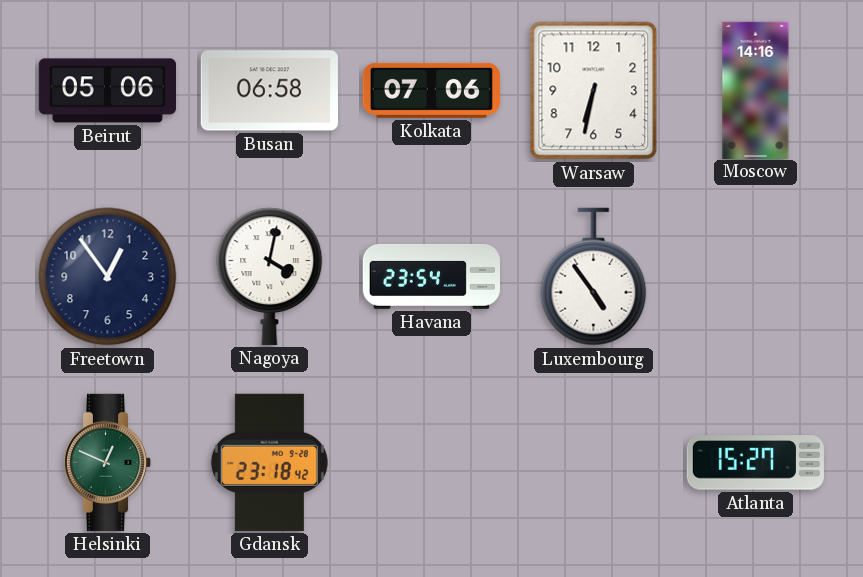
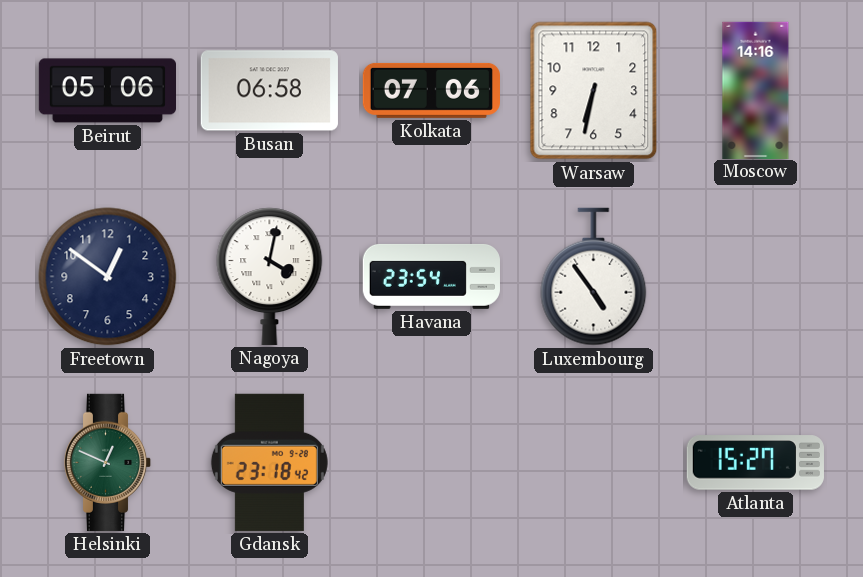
Freetown: 12:54 -> 12:51 (108, 277)
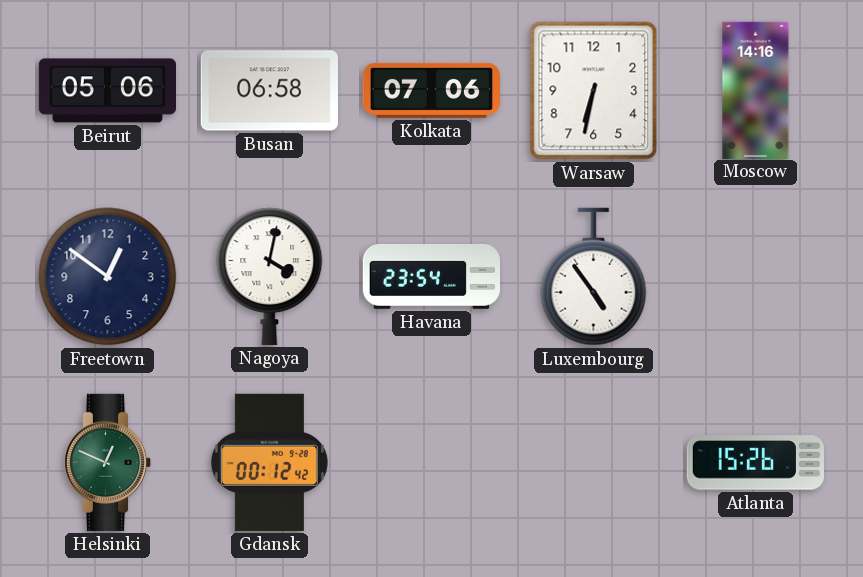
Gdansk: 23:18 -> 00:12 (269, 462)
Atlanta: 15:27 -> 15:26 (755, 463)
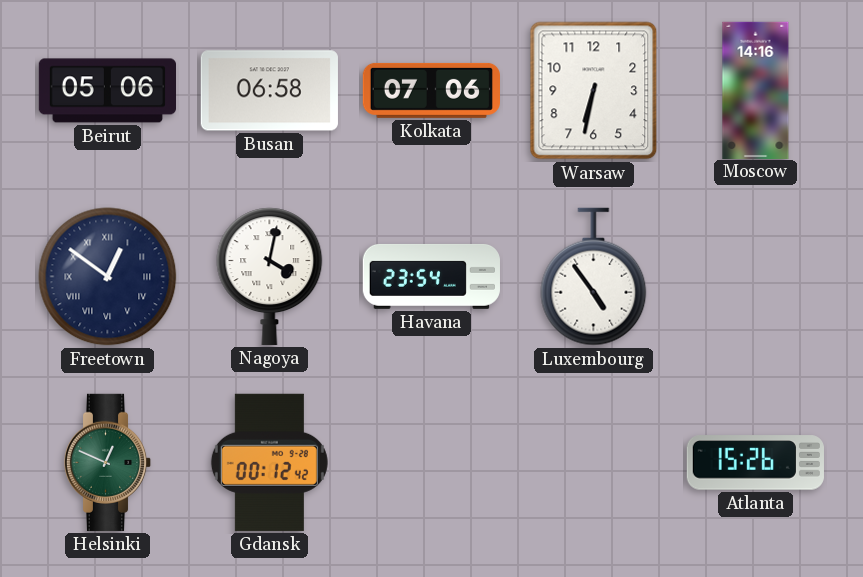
Freetown numerals: Arabic -> Roman (108, 277)
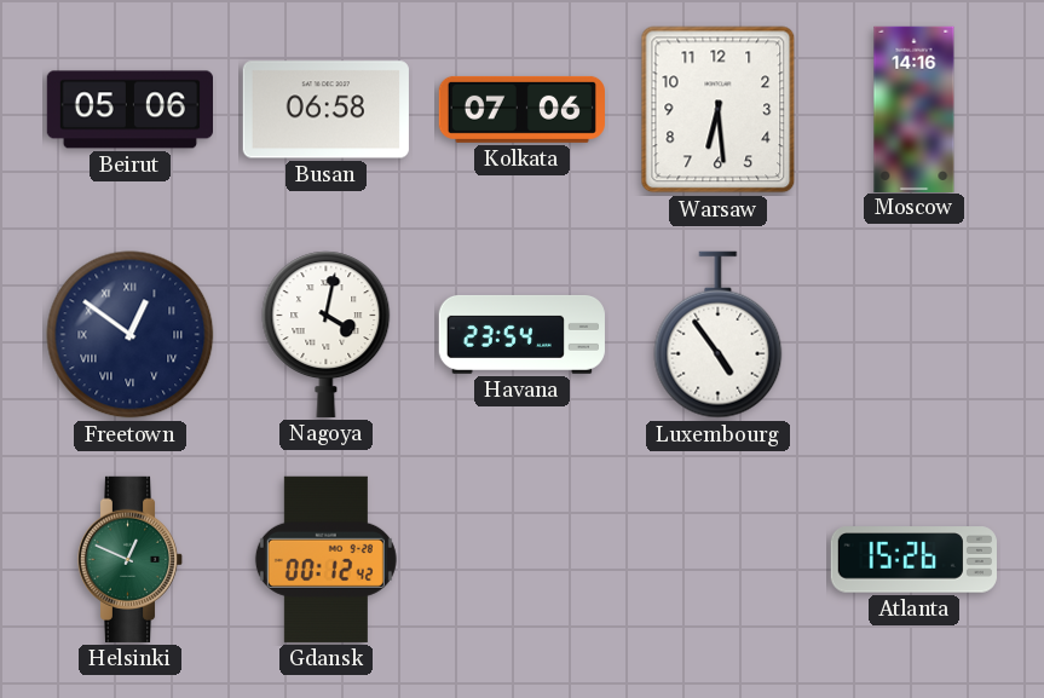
Warsaw: 6:32 -> 6:29 (719, 110)
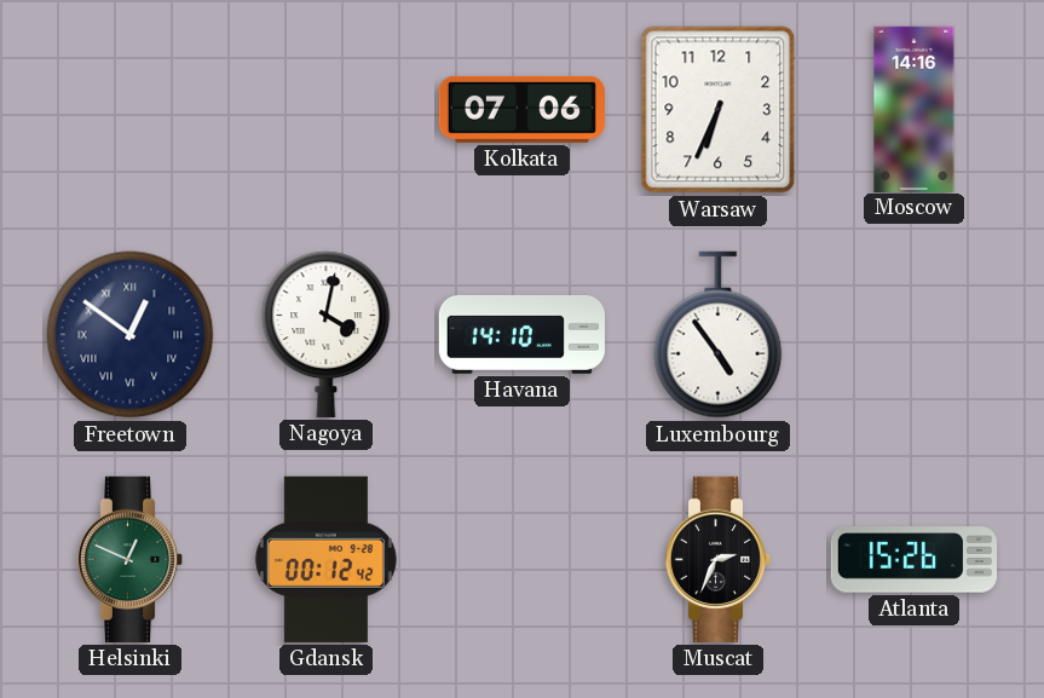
Beirut: 05:06 -> none (129, 110)
Busan: 06:58 -> none (325, 110)
Warsaw: 6:29 -> 6:34 (719, 110)
Havana: 23:54 -> 14:10 (521, 334)
Muscat: none -> 2:34 (719, 559)
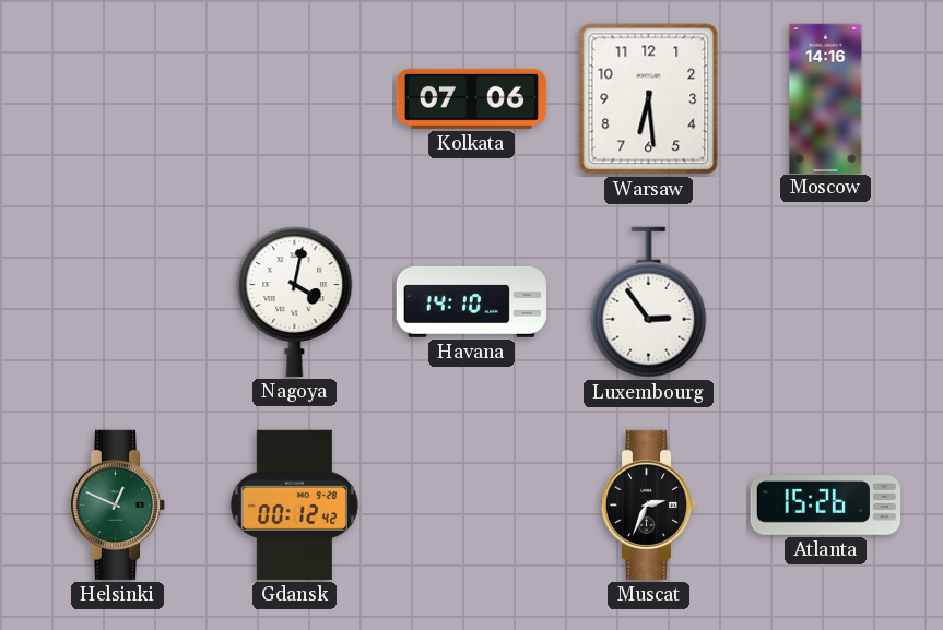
Warsaw: 6:34 -> 6:29 (649, 99)
Freetown: 12:51 -> none (131, 335)
Luxembourg: 4:54 -> 2:54 (649, 302)
